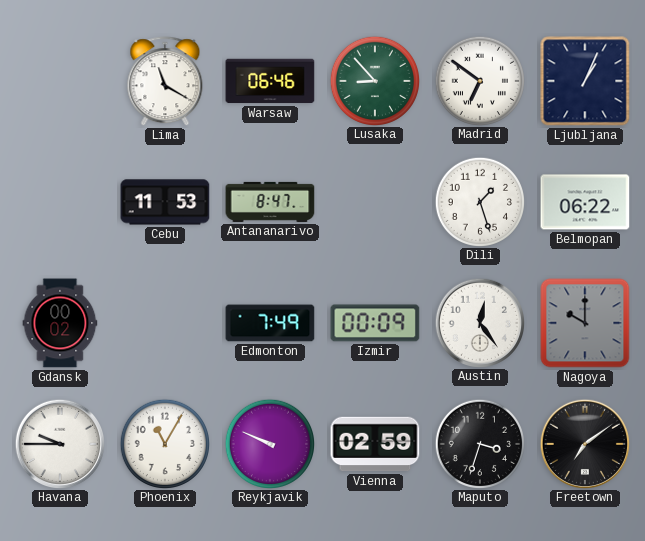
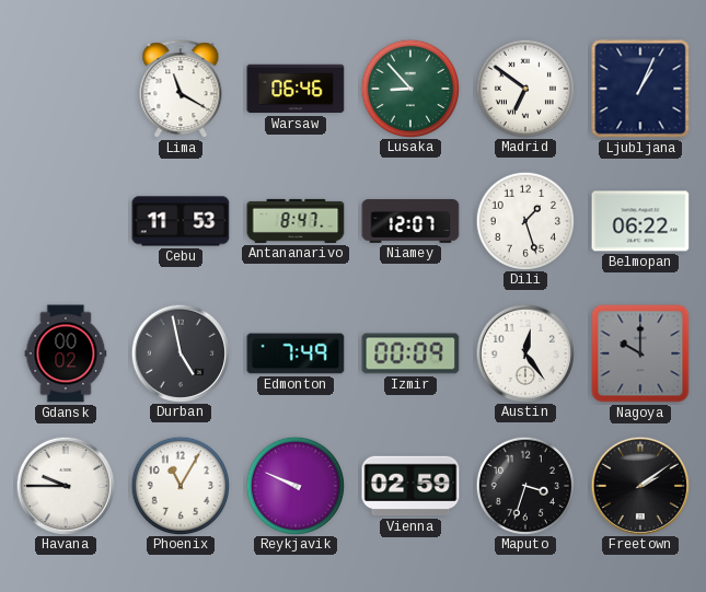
Niamey: none -> 12:07 (410, 222)
Durban: none -> 4:58 (180, 352)
Freetown: 7:09 -> 2:09 (639, 485)
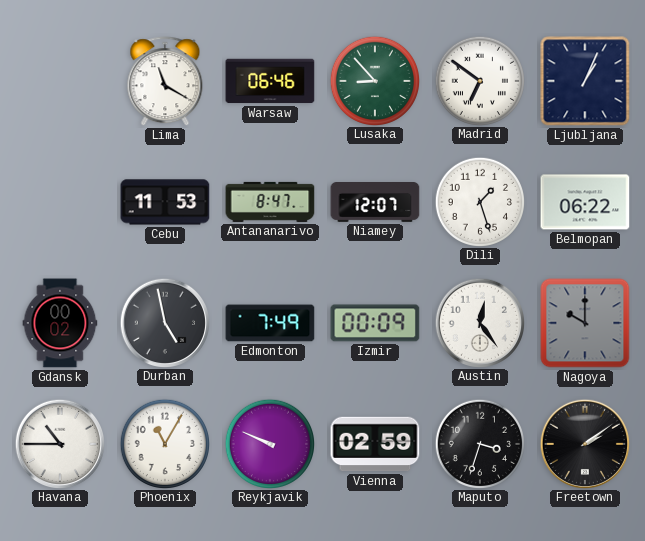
Havana: 9:45 -> 10:45 (59, 443)
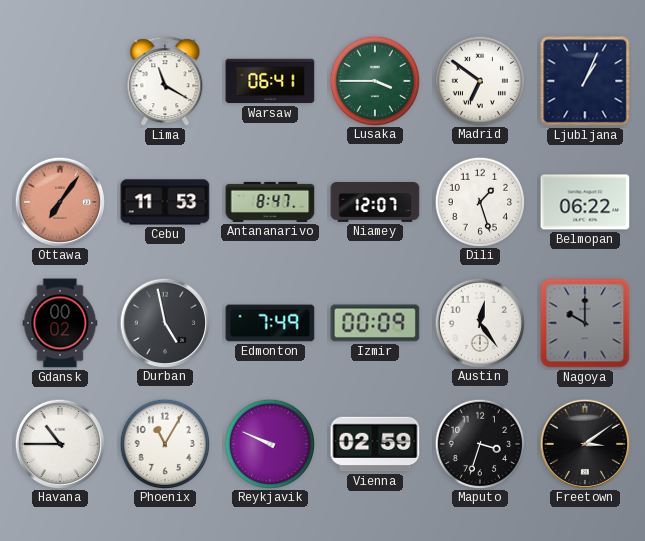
Warsaw: 06:46 -> 06:41 (270, 81)
Lusaka: 8:53 -> 3:45 (374, 80)
Ottawa: none -> 7:06 (59, 201)
Freetown: 2:09 -> 3:09 (584, 443)
